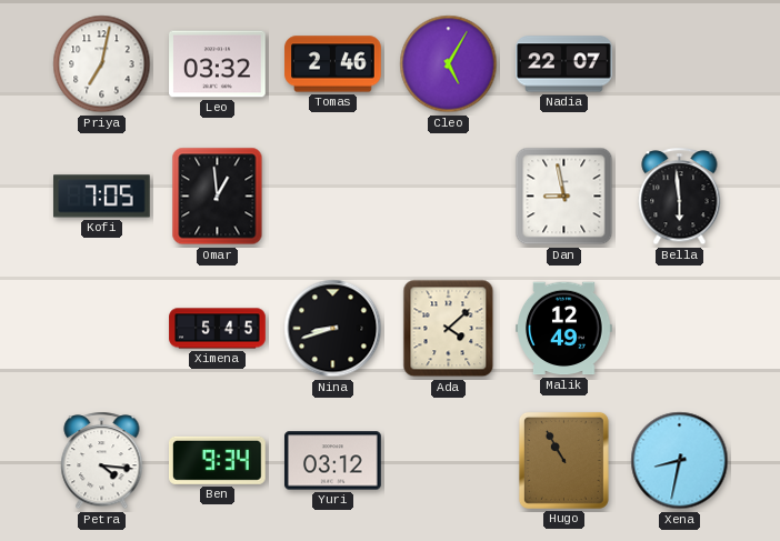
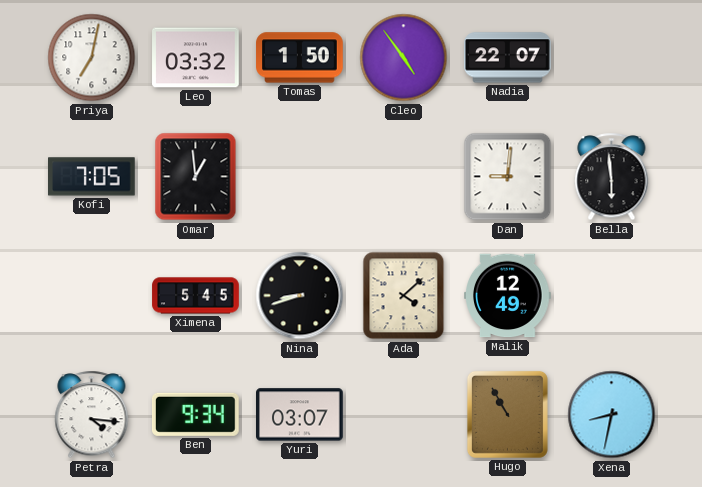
Tomas: 2:46 -> 1:50 (300, 58)
Cleo: 5:05 -> 4:54 (404, 58)
Dan: 8:58 -> 9:01 (508, 177)
Yuri: 03:12 -> 03:07 (300, 415)
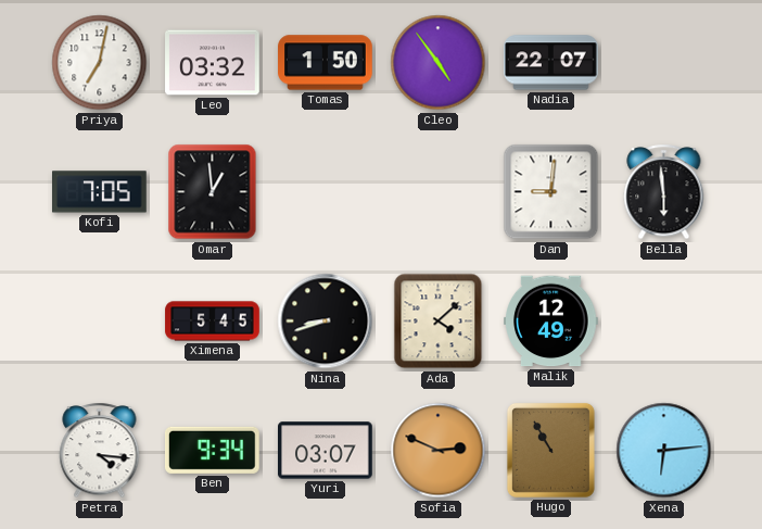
Sofia: none -> 2:49 (439, 451)
Xena: 8:32 -> 6:14 (664, 451)
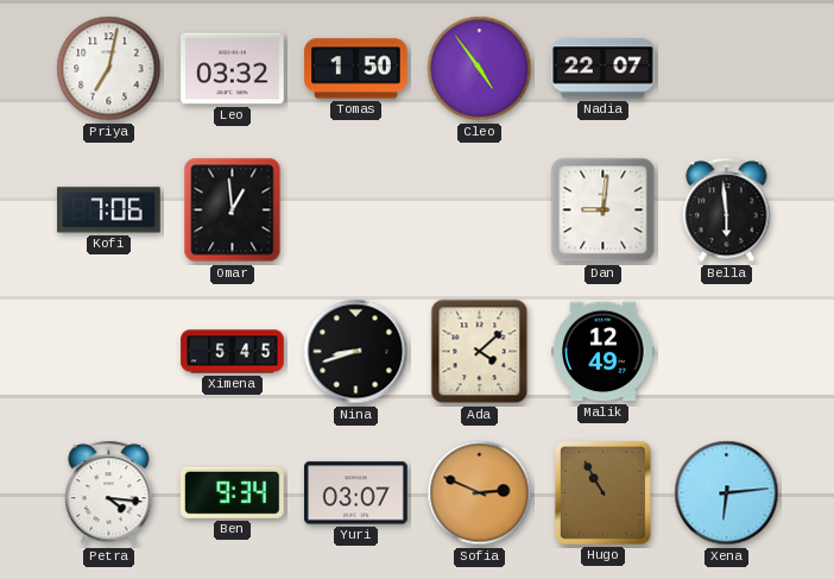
Kofi: 7:05 -> 7:06 (109, 210)
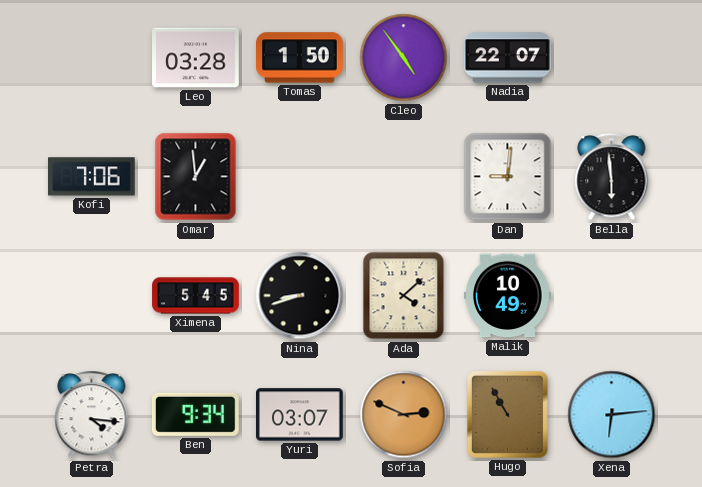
Priya: 7:02 -> none (109, 69)
Leo: 03:32 -> 03:28 (196, 58)
Malik: 12:49 -> 10:49 (508, 296)
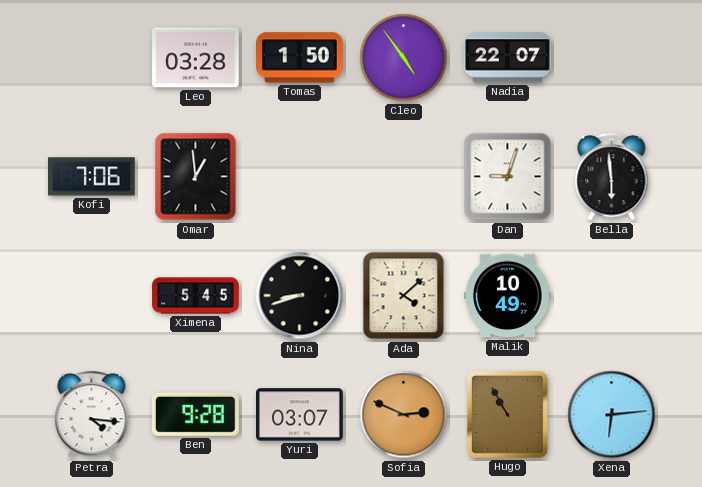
Dan: 9:01 -> 9:03 (508, 177)
Ben: 9:34 -> 9:28 (196, 414)
